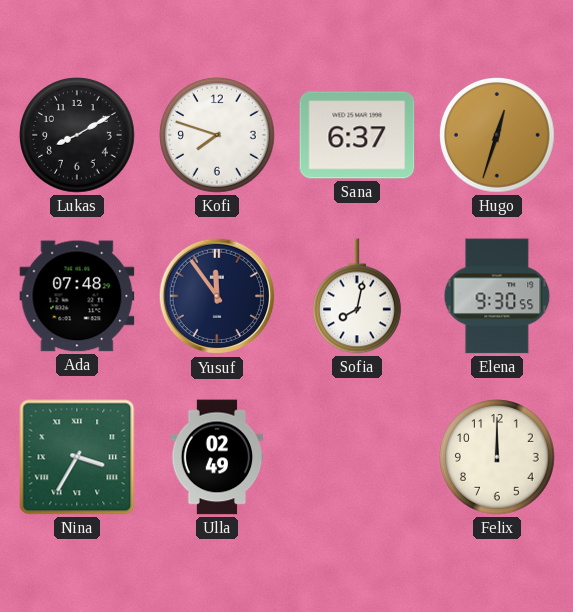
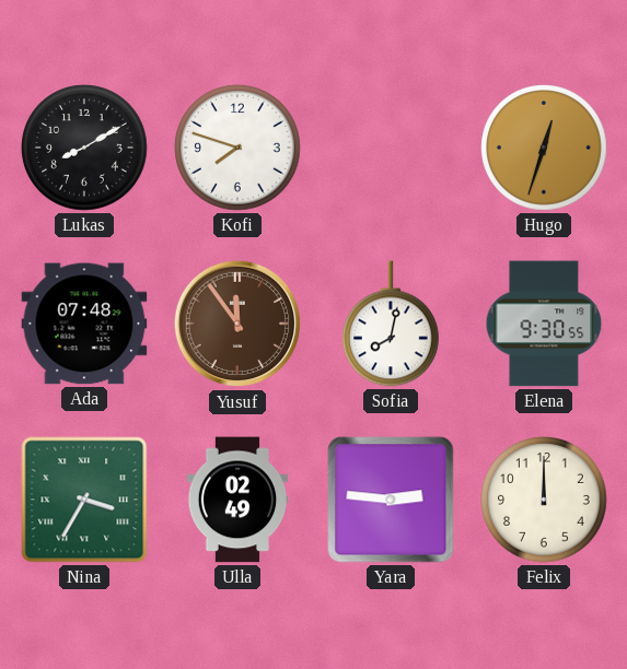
Sana: 6:37 -> none (357, 135)
Yusuf dial: navy -> brown (237, 324)
Yara: none -> 2:46 (391, 500)
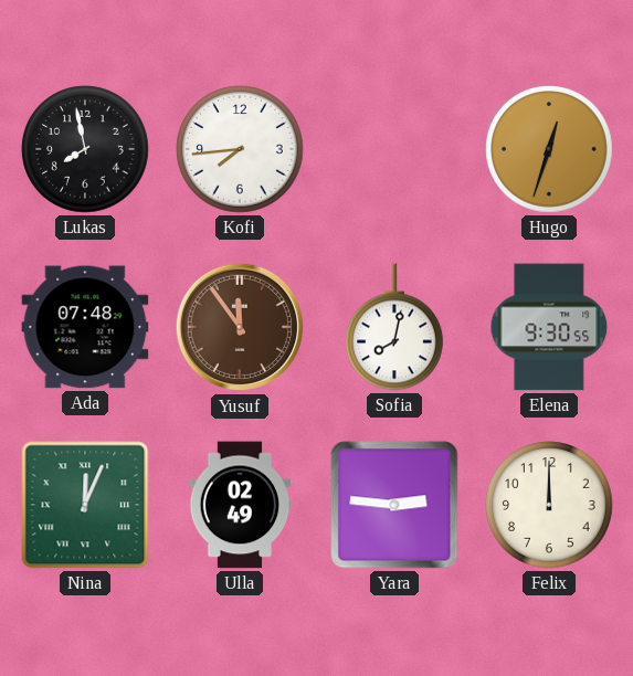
Lukas: 8:10 -> 7:58 (85, 149)
Kofi: 7:48 -> 7:44 (240, 149)
Nina: 3:35 -> 12:04 (85, 505)
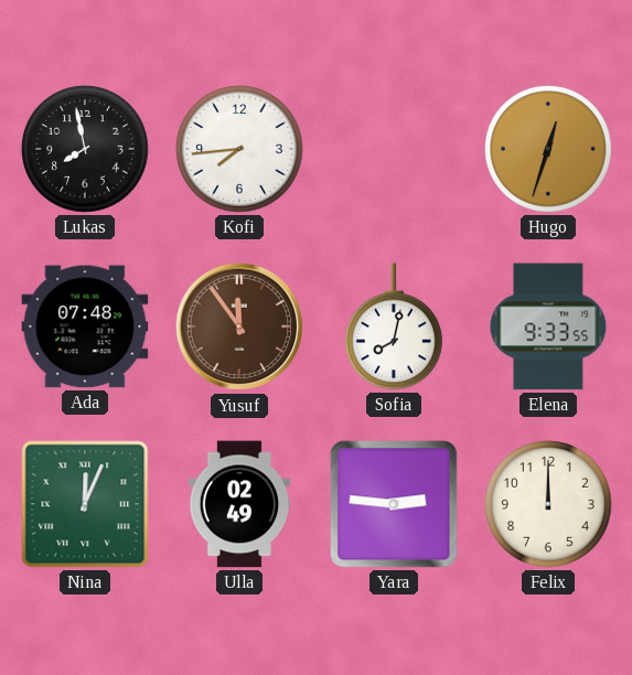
Elena: 9:30 -> 9:33 (548, 326)
